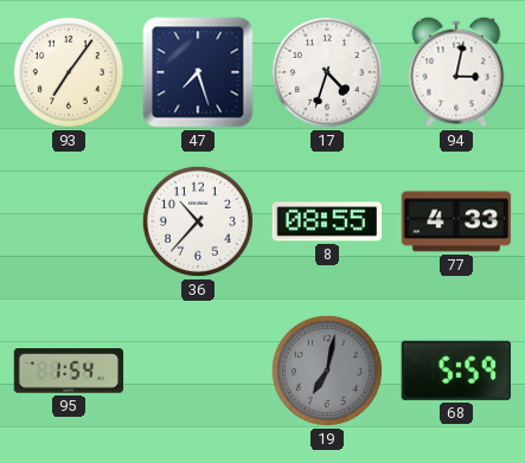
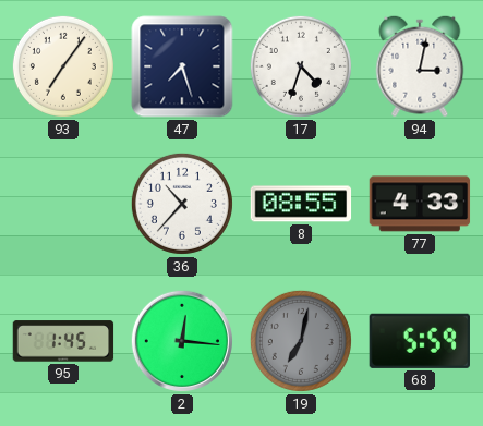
95: 1:54 -> 1:45 (63, 341)
2: none -> 12:16 (182, 341)
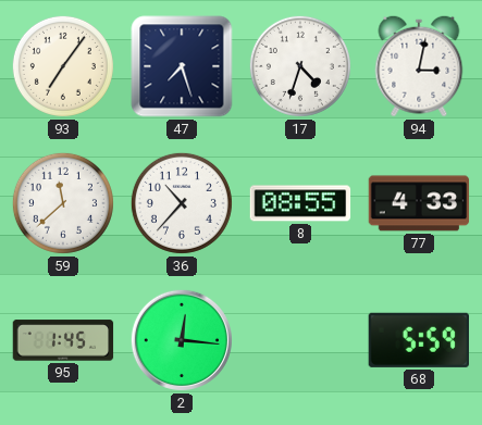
59: none -> 11:38 (63, 203)
19: 7:02 -> none (301, 341)
